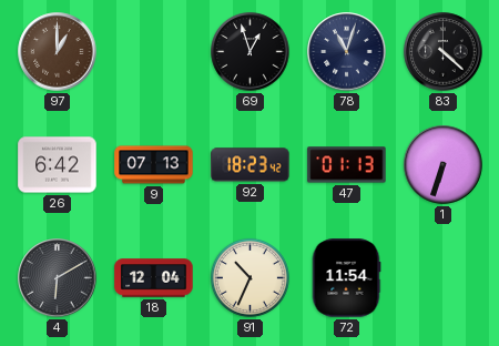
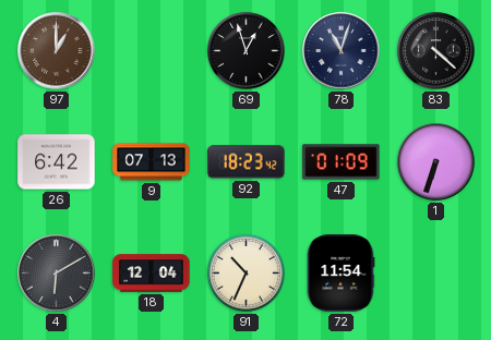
47: 01:13 -> 01:09 (342, 162)
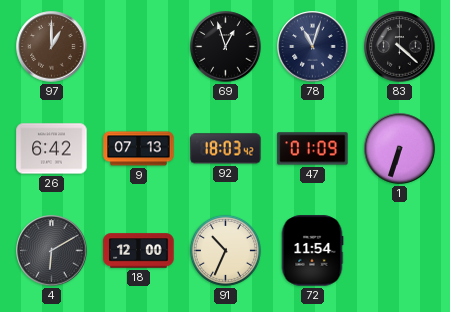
92: 18:23 -> 18:03 (226, 149)
18: 12:04 -> 12:00 (139, 251)
